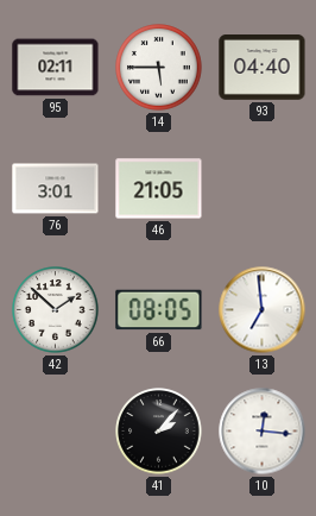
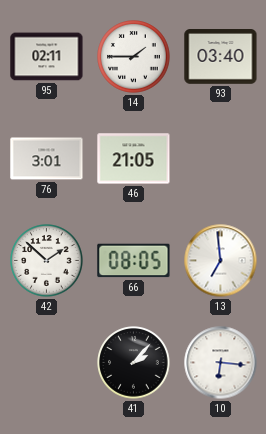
14: 5:45 -> 1:45 (134, 57)
93: 04:40 -> 03:40 (221, 57)
10: 12:16 -> 6:16 (221, 363)
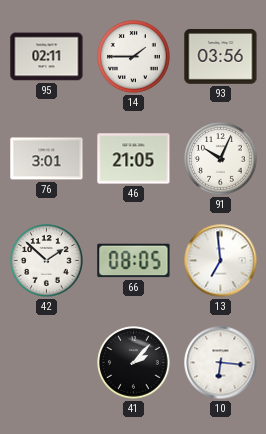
93: 03:40 -> 03:56 (221, 57)
91: none -> 10:04 (221, 159)
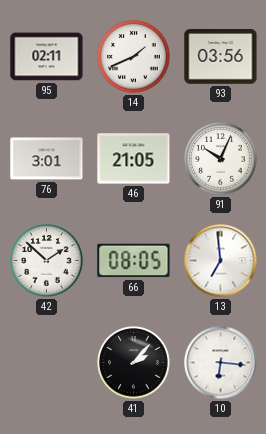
14: 1:45 -> 1:41 (134, 57)
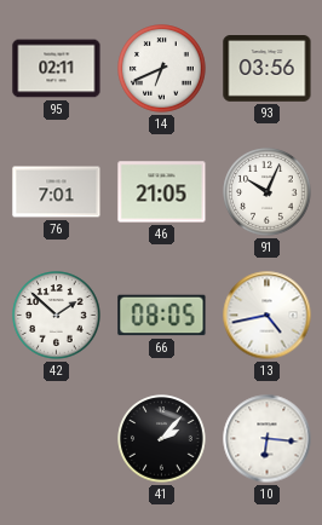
14: 1:41 -> 6:41 (162, 69)
76: 3:01 -> 7:01 (57, 192)
13: 6:59 -> 4:43 (268, 316)
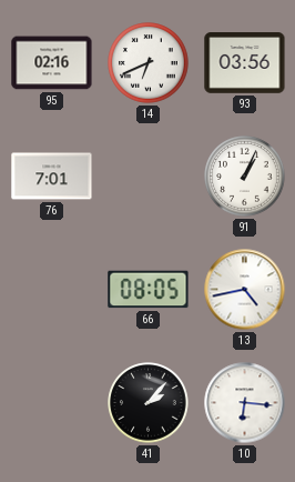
95: 02:11 -> 02:16 (52, 63)
46: 21:05 -> none (162, 192)
91: 10:04 -> 1:04 (245, 177)
42: 1:52 -> none (57, 316)
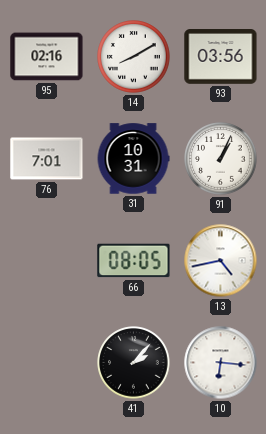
14: 6:41 -> 8:10 (134, 57)
31: none -> 10:31 (133, 159)
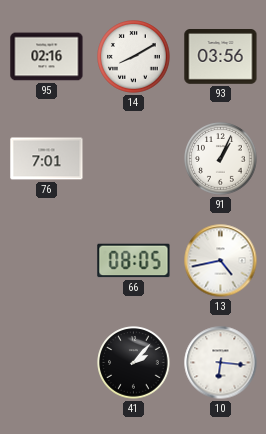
31: 10:31 -> none (133, 159)
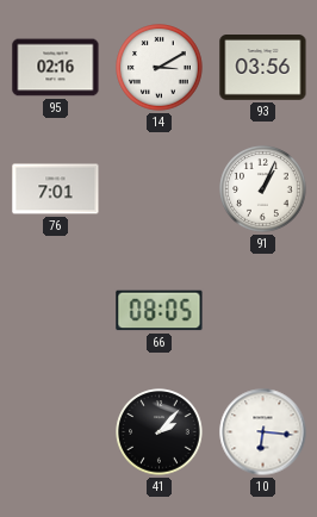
14: 8:10 -> 3:10 (160, 68)
13: 4:43 -> none (221, 261)
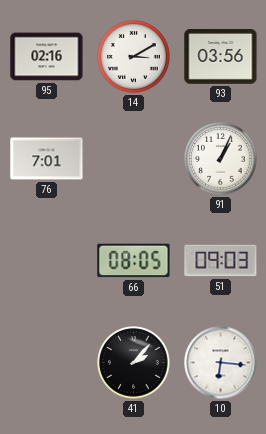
51: none -> 09:03 (221, 261)
